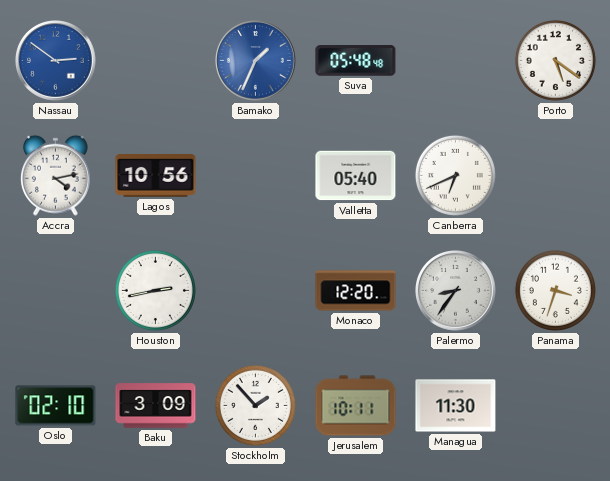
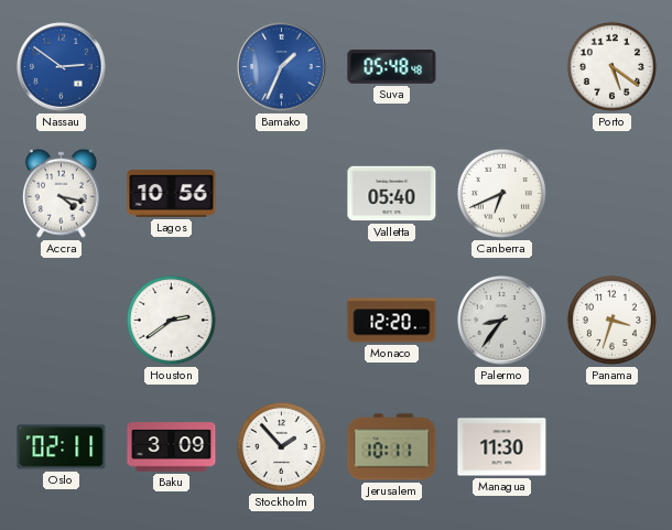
Accra: 4:13 -> 4:17 (61, 193)
Houston: 2:43 -> 2:39 (171, 320)
Oslo: 02:10 -> 02:11 (62, 447)
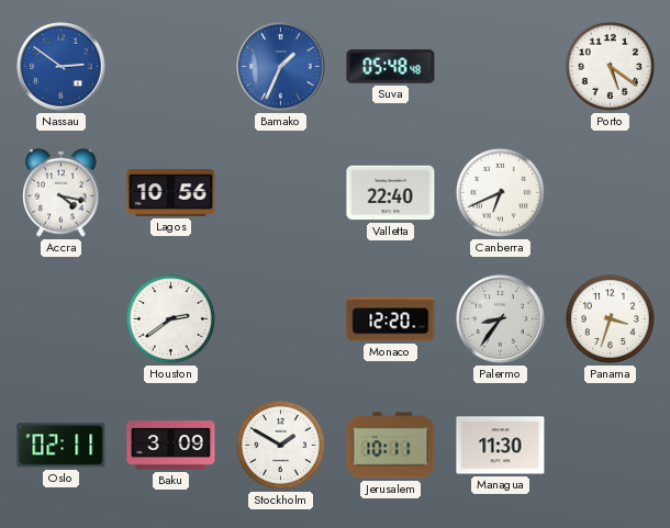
Valletta: 05:40 -> 22:40 (391, 193)
Stockholm: 1:53 -> 1:50 (280, 445)
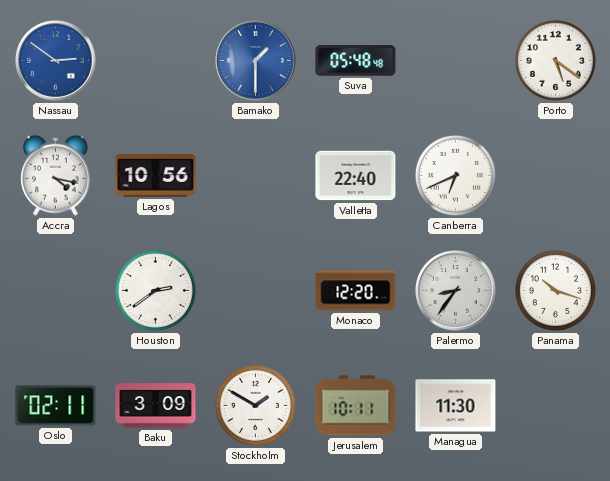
Bamako: 1:34 -> 1:30 (256, 61)
Panama: 3:33 -> 10:18 (555, 290)
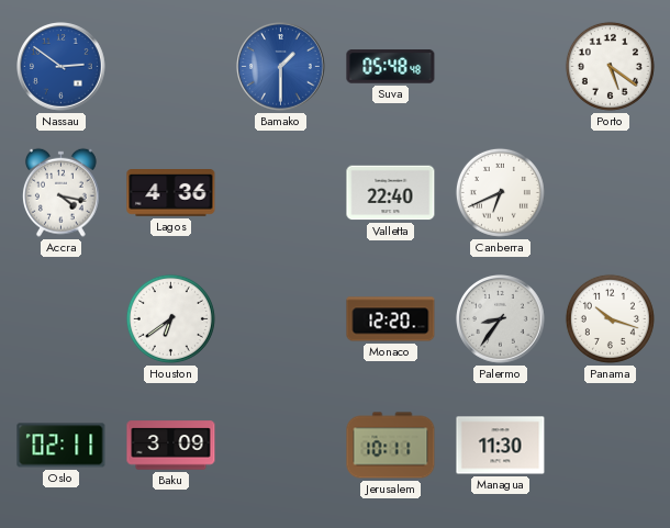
Lagos: 10:56 -> 4:36 (171, 193)
Houston: 2:39 -> 6:39 (170, 318)
Stockholm: 1:50 -> none (255, 405)
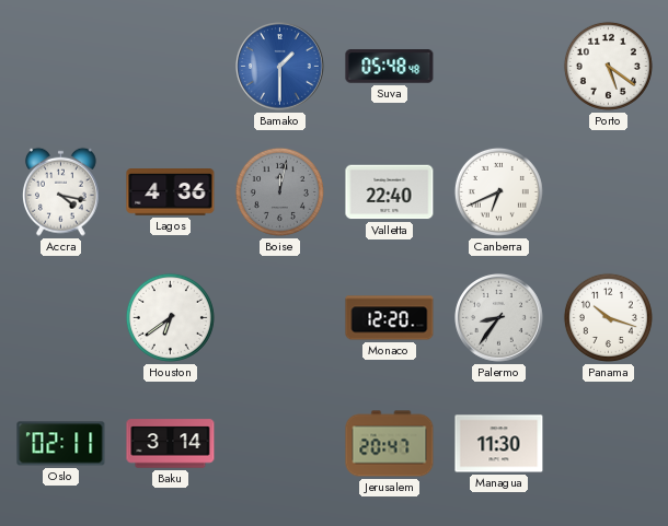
Nassau: 2:51 -> none (62, 67)
Boise: none -> 12:02 (279, 191)
Baku: 3:09 -> 3:14 (171, 444)
Jerusalem: 10:11 -> 20:47 (390, 444)
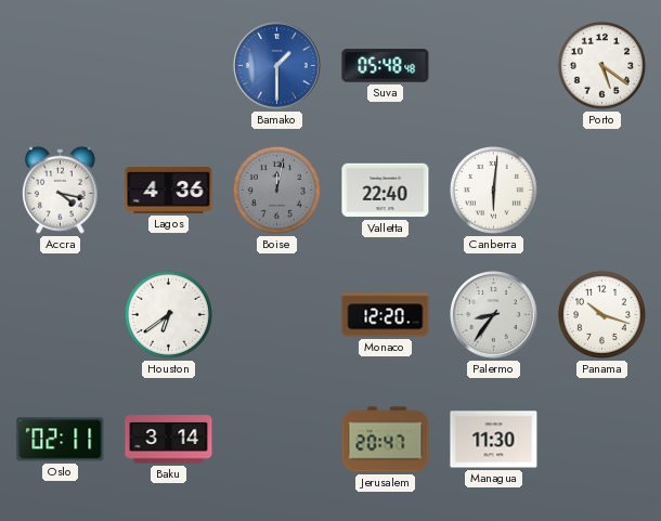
Canberra: 6:41 -> 6:01 (493, 190)
